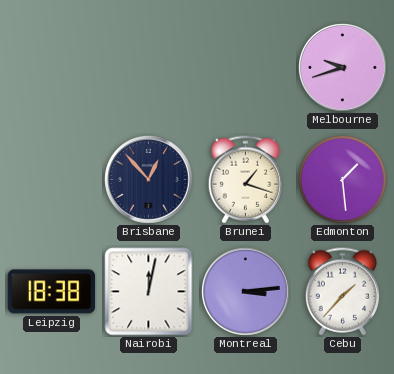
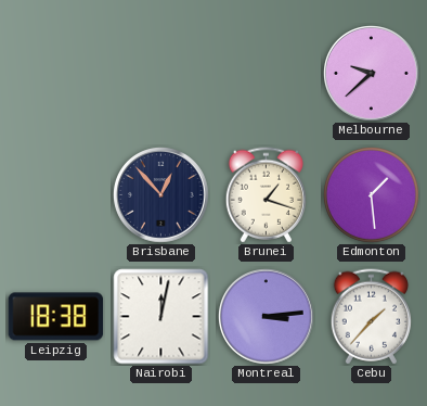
Melbourne: 9:42 -> 9:38 (372, 74)
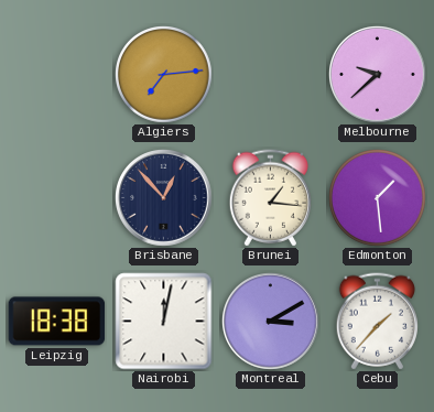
Algiers: none -> 7:14 (164, 75)
Brunei: 1:18 -> 1:16 (270, 198)
Montreal: 3:14 -> 3:10 (271, 322)
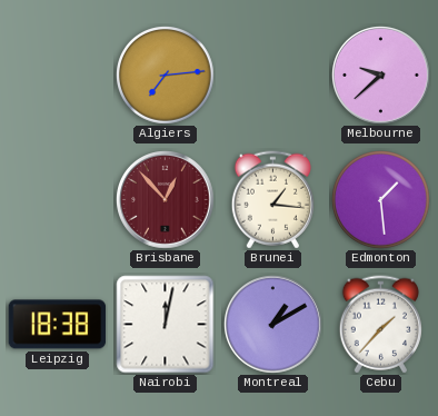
Brisbane dial: navy -> burgundy (166, 200)
Montreal: 3:10 -> 1:10 (273, 325)
